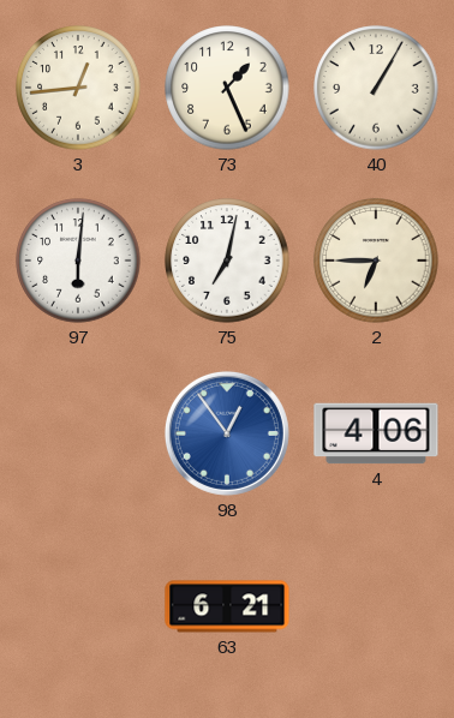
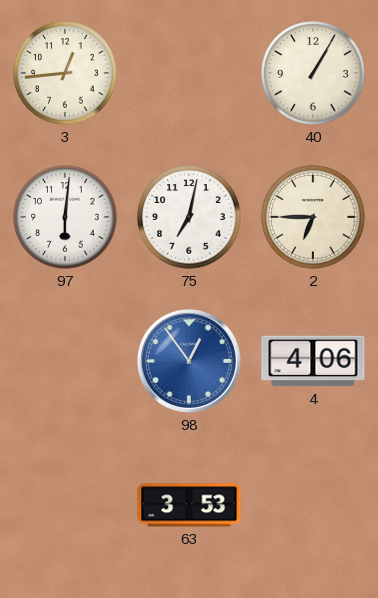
73: 1:26 -> none (227, 88)
63: 6:21 -> 3:53 (189, 505)
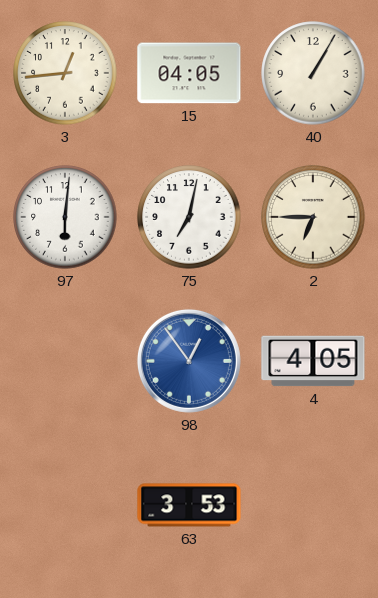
15: none -> 04:05 (189, 73)
4: 4:06 -> 4:05 (313, 361)
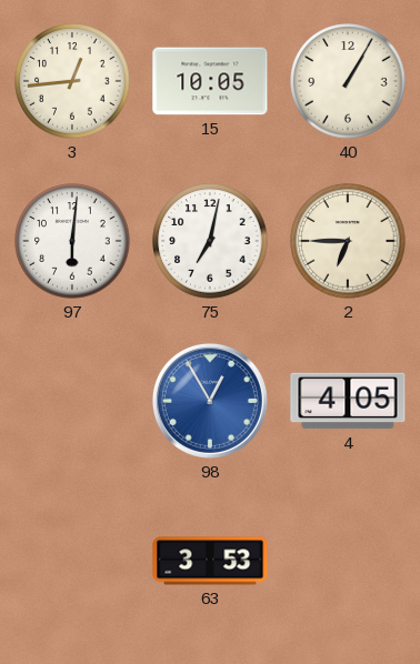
15: 04:05 -> 10:05 (210, 81)
98: 12:54 -> 12:55 (210, 401)
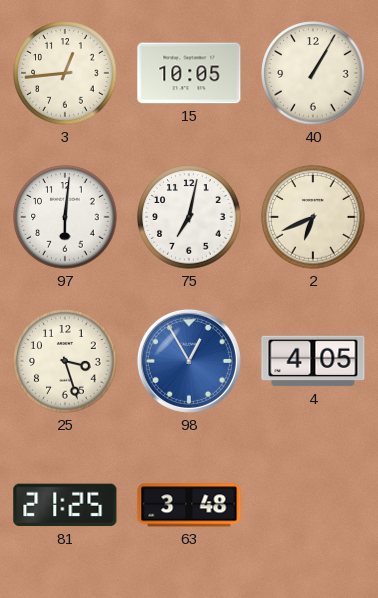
2: 6:45 -> 6:41 (313, 217)
25: none -> 3:27 (65, 361)
81: none -> 21:25 (65, 505)
63: 3:53 -> 3:48 (189, 505)
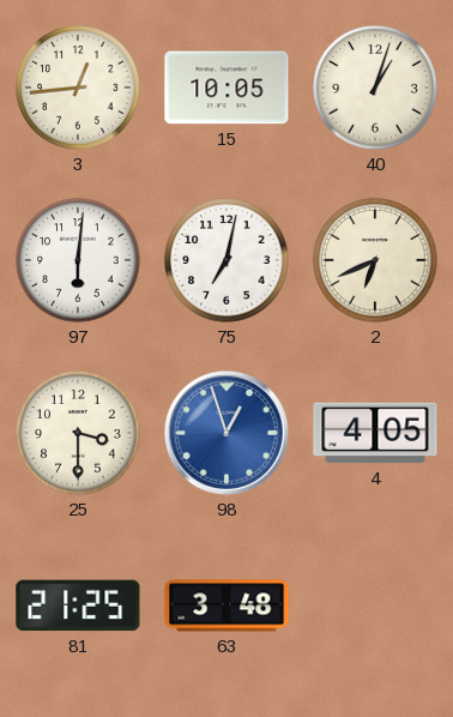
40: 1:05 -> 1:03 (375, 88)
25: 3:27 -> 3:30 (78, 433)
98: 12:55 -> 12:57 (226, 433)
